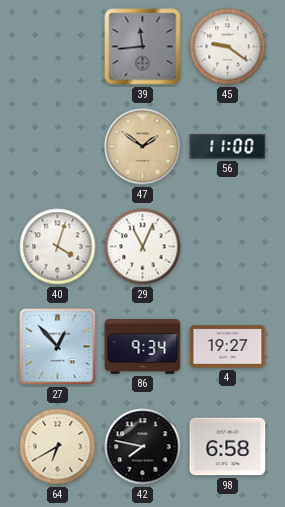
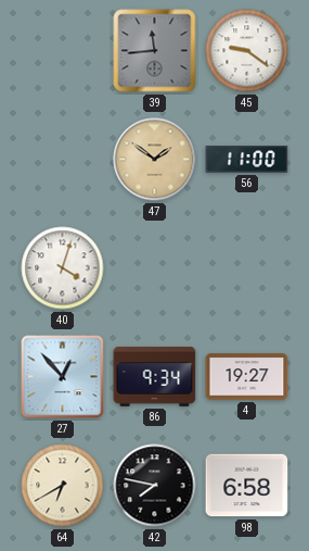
29: 11:04 -> none (143, 247)
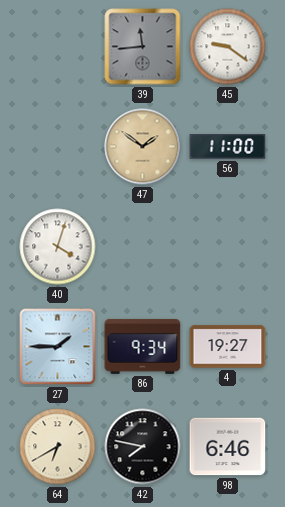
27: 12:53 -> 1:45 (58, 347)
98: 6:58 -> 6:46 (228, 447)
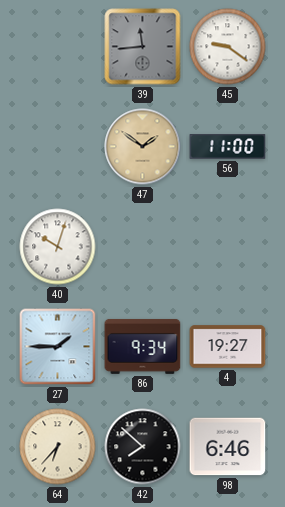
40: 4:03 -> 10:03 (58, 247)
64: 6:40 -> 6:37 (58, 447)
42: 7:47 -> 7:52 (143, 447)
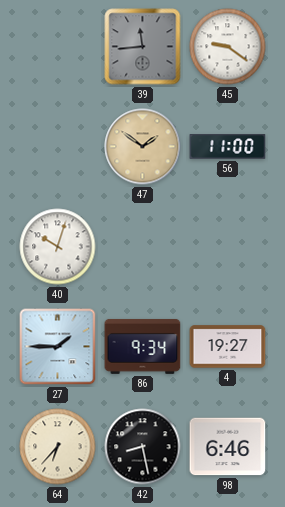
42: 7:52 -> 8:28 (143, 447)
